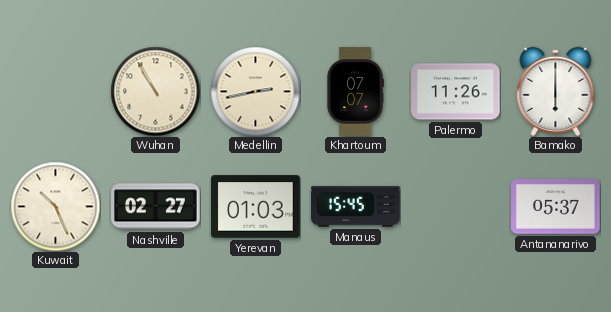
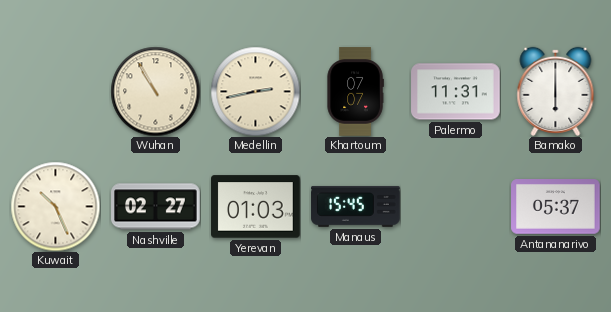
Palermo: 11:26 -> 11:31 (456, 92)
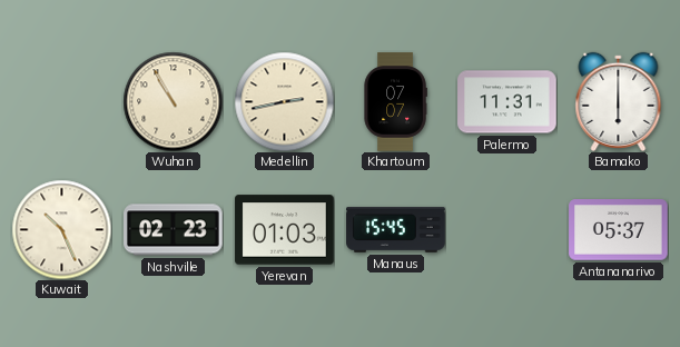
Nashville: 02:27 -> 02:23 (174, 230)
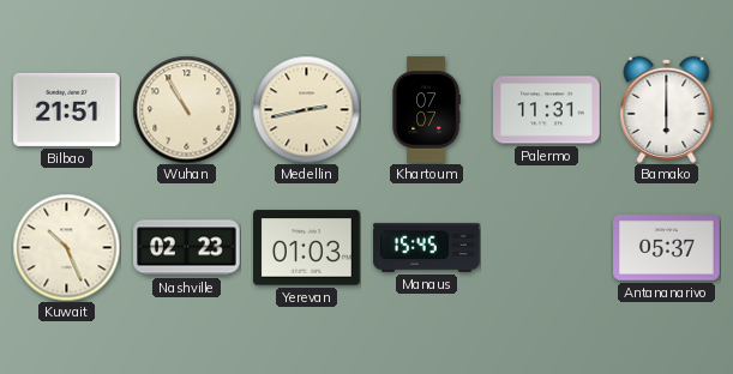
Bilbao: none -> 21:51 (67, 109)
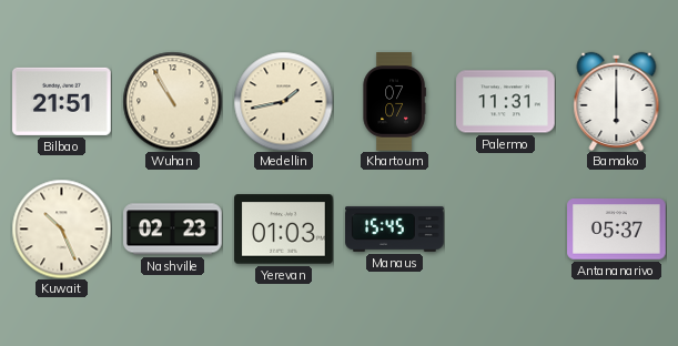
Medellin: 2:43 -> 1:43 (283, 101)
